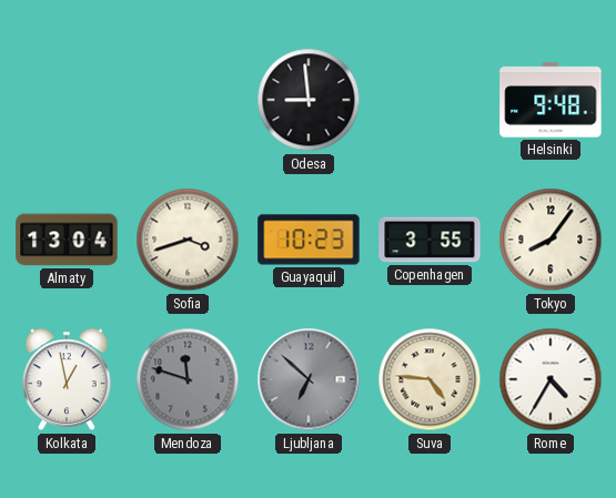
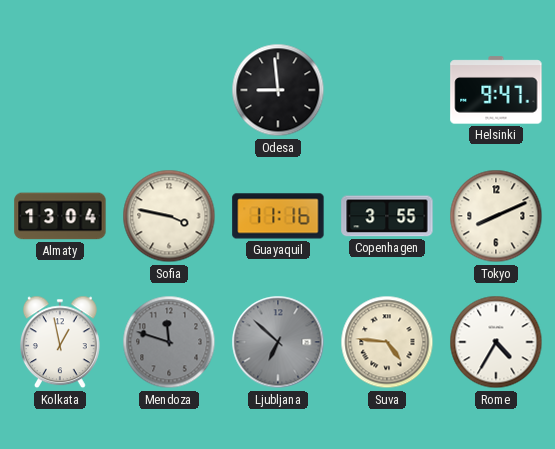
Helsinki: 9:48 -> 9:47 (496, 90)
Sofia: 3:42 -> 3:47 (169, 216)
Guayaquil: 10:23 -> 11:16 (278, 216)
Tokyo: 8:06 -> 8:11 (496, 216)
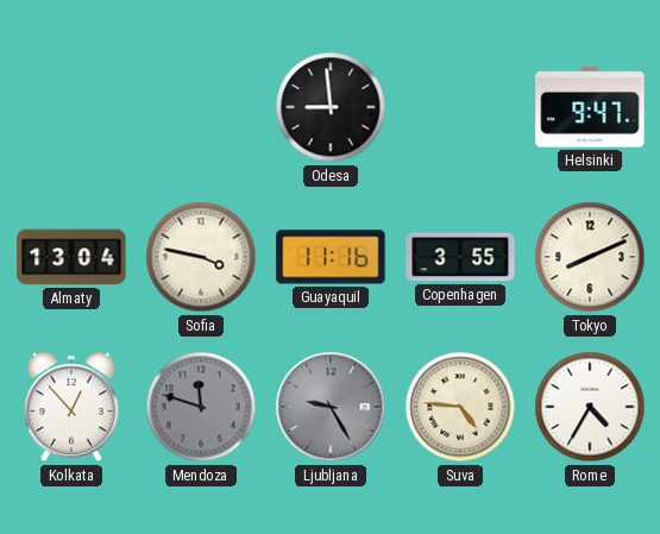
Kolkata: 12:58 -> 12:53 (71, 407)
Ljubljana: 6:52 -> 9:25 (331, 407)
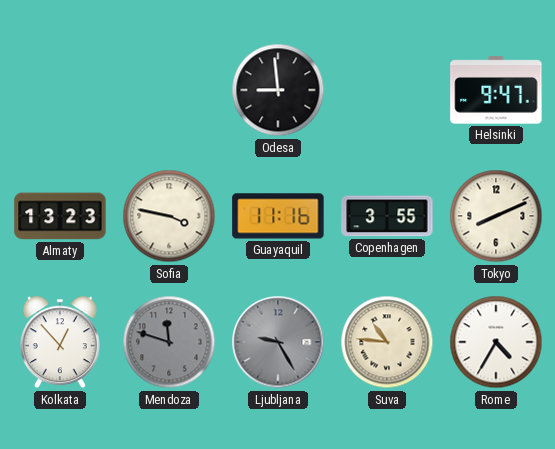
Almaty: 13:04 -> 13:23 (60, 216)
Suva: 4:46 -> 10:46 (387, 342)
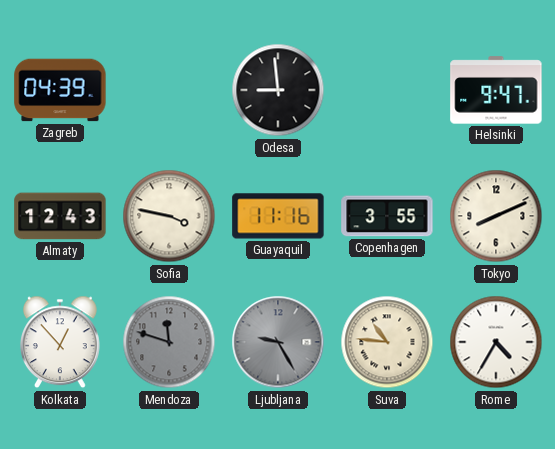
Zagreb: none -> 04:39 (60, 90)
Almaty: 13:23 -> 12:43 (60, 216)
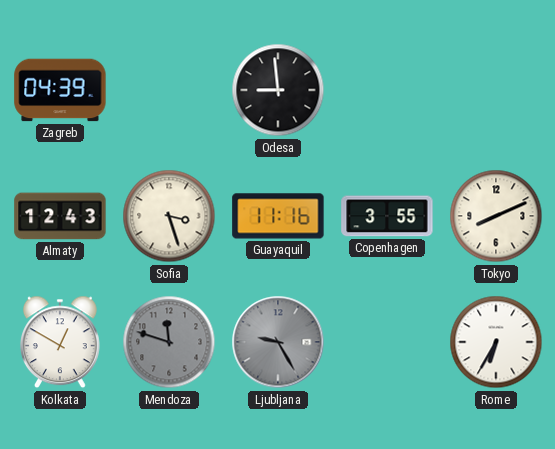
Helsinki: 9:47 -> none (496, 90)
Sofia: 3:47 -> 3:27 (169, 216)
Kolkata: 12:53 -> 12:50 (60, 342)
Suva: 10:46 -> none (387, 342)
Rome: 4:35 -> 6:35 (496, 342)
